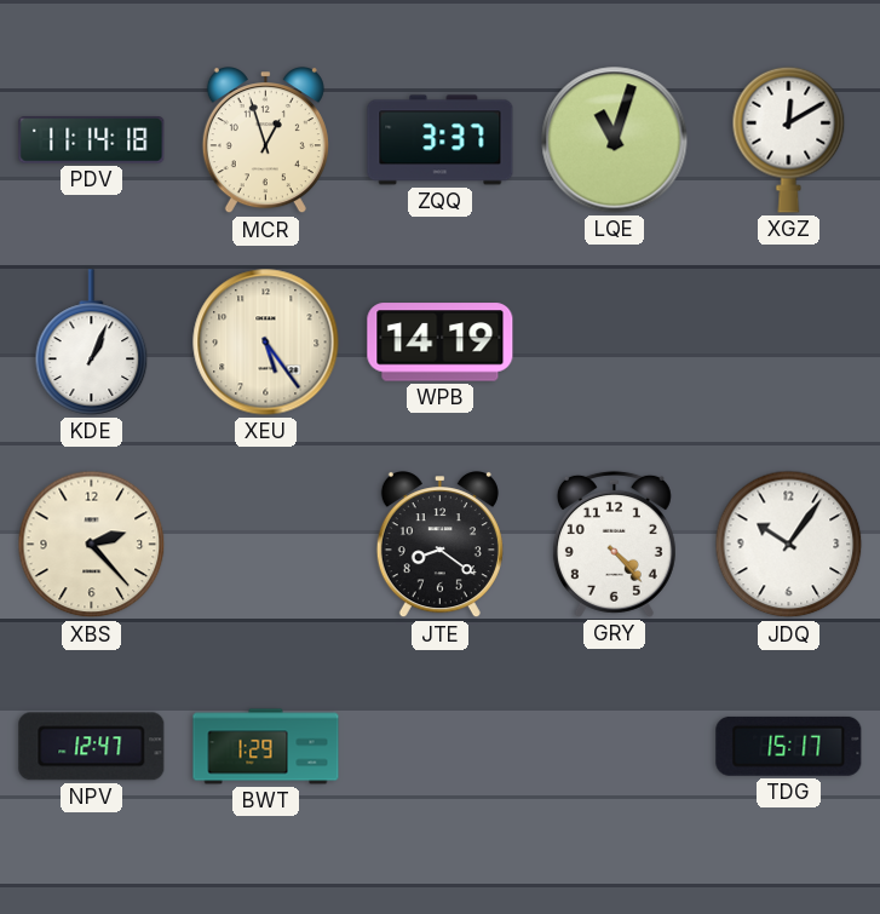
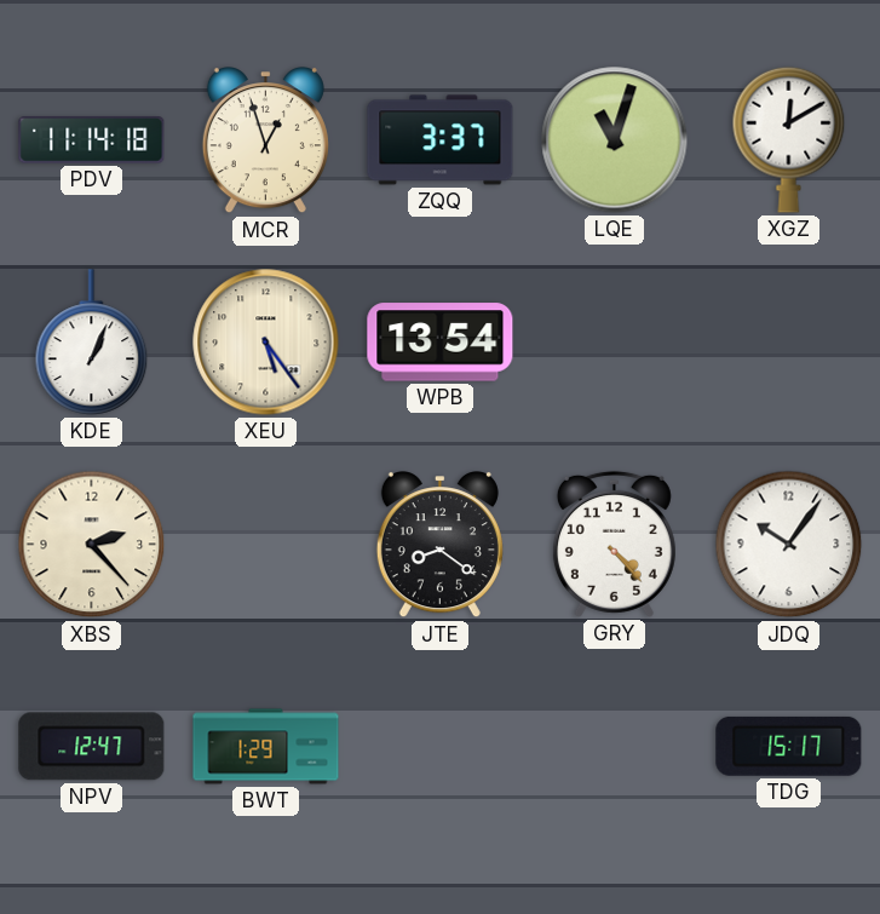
WPB: 14:19 -> 13:54 (441, 343)
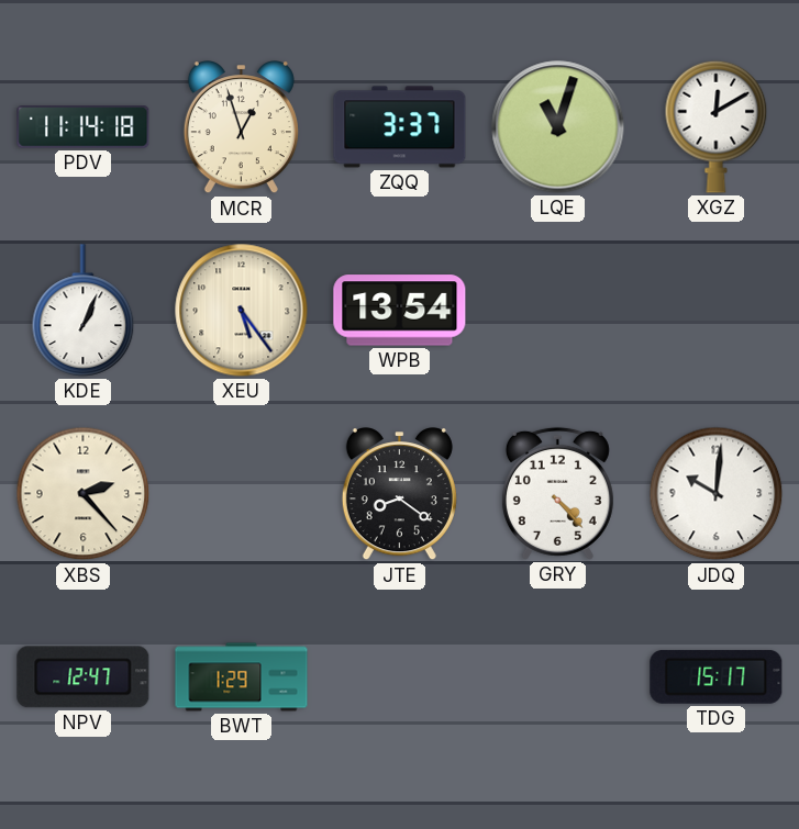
JDQ: 10:06 -> 10:01 (717, 494)
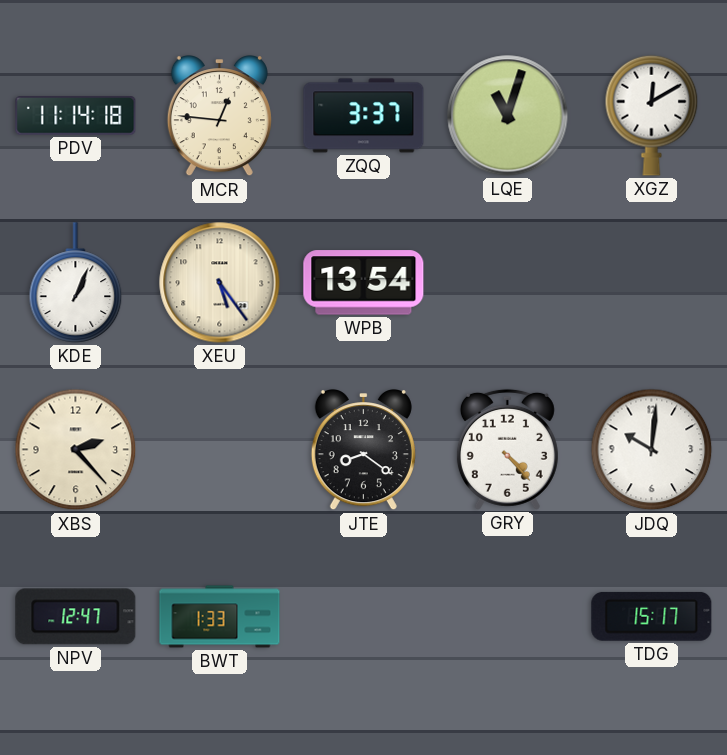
MCR: 12:57 -> 12:46 (219, 117)
BWT: 1:29 -> 1:33 (220, 617)
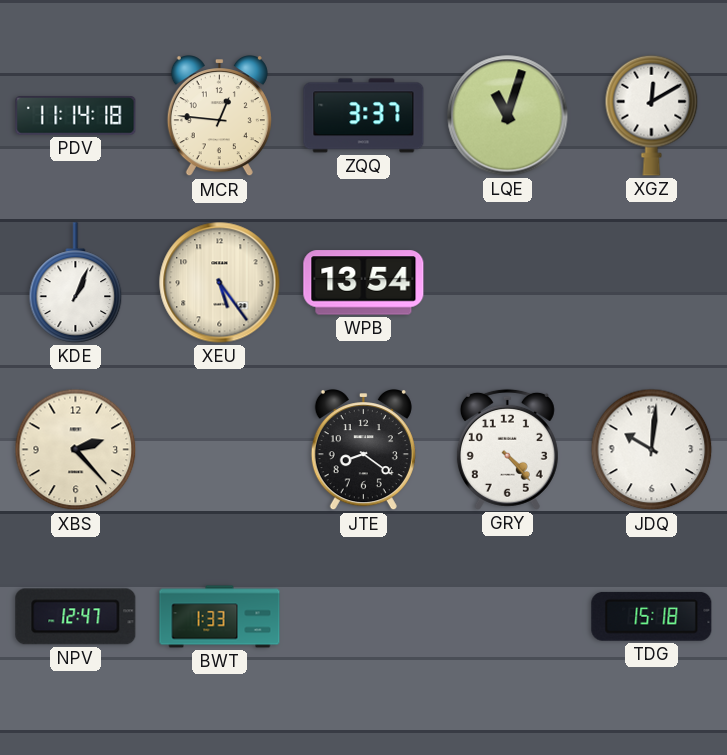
TDG: 15:17 -> 15:18 (652, 616)
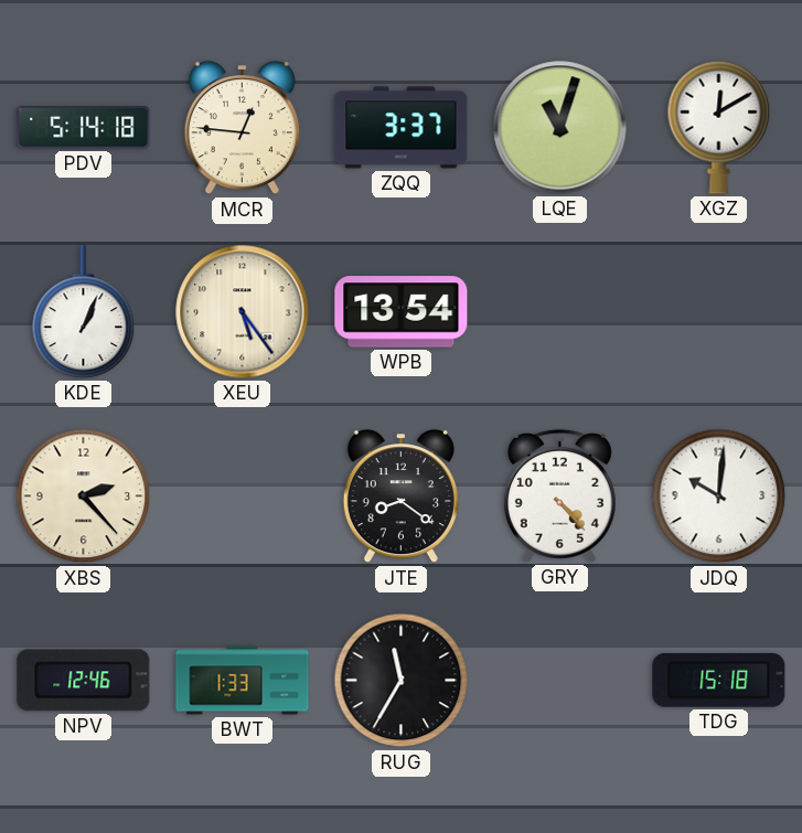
PDV: 11:14 -> 5:14 (84, 128)
NPV: 12:47 -> 12:46 (84, 681)
RUG: none -> 11:35 (402, 681)
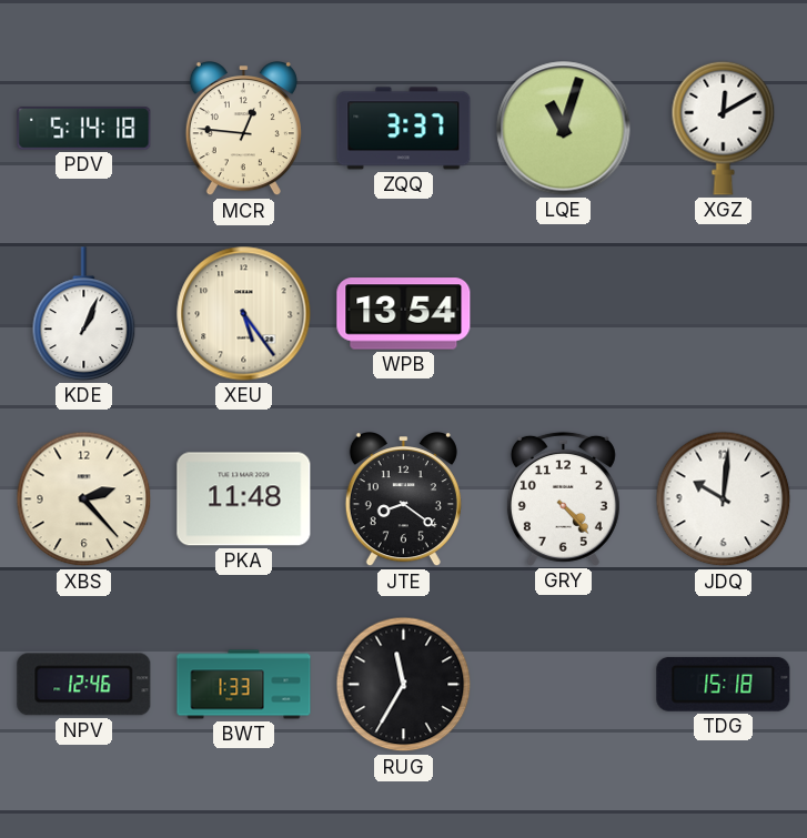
PKA: none -> 11:48 (244, 499)
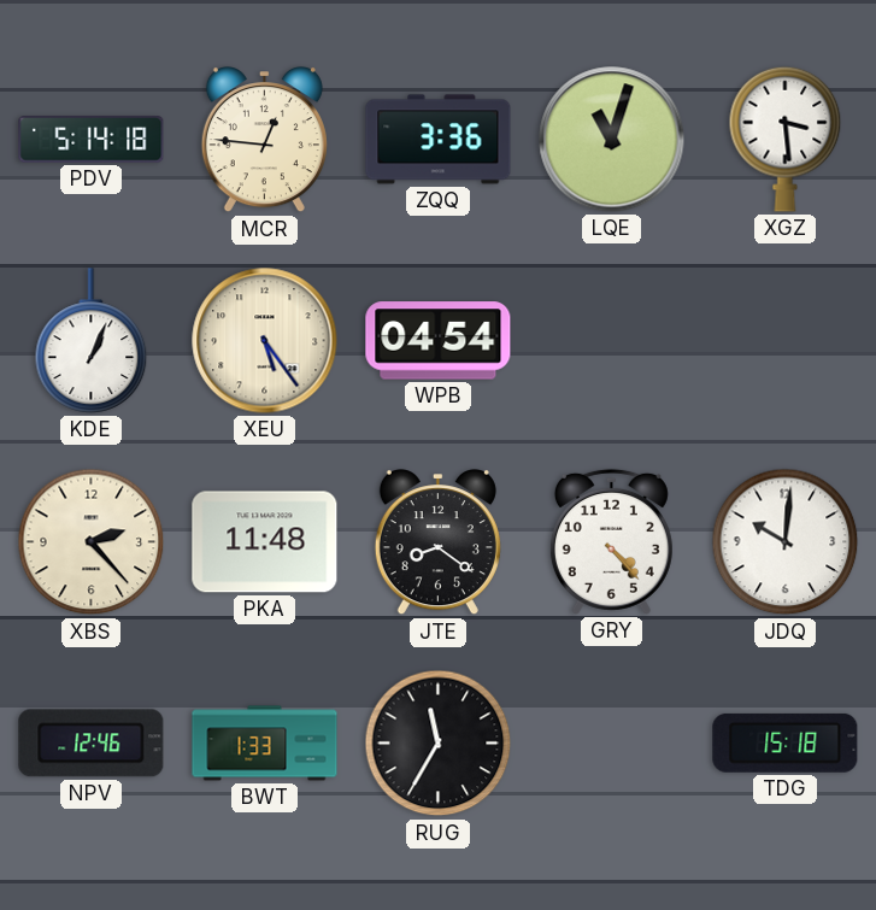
ZQQ: 3:37 -> 3:36 (439, 140)
XGZ: 12:10 -> 3:29 (786, 139)
WPB: 13:54 -> 04:54 (439, 341)
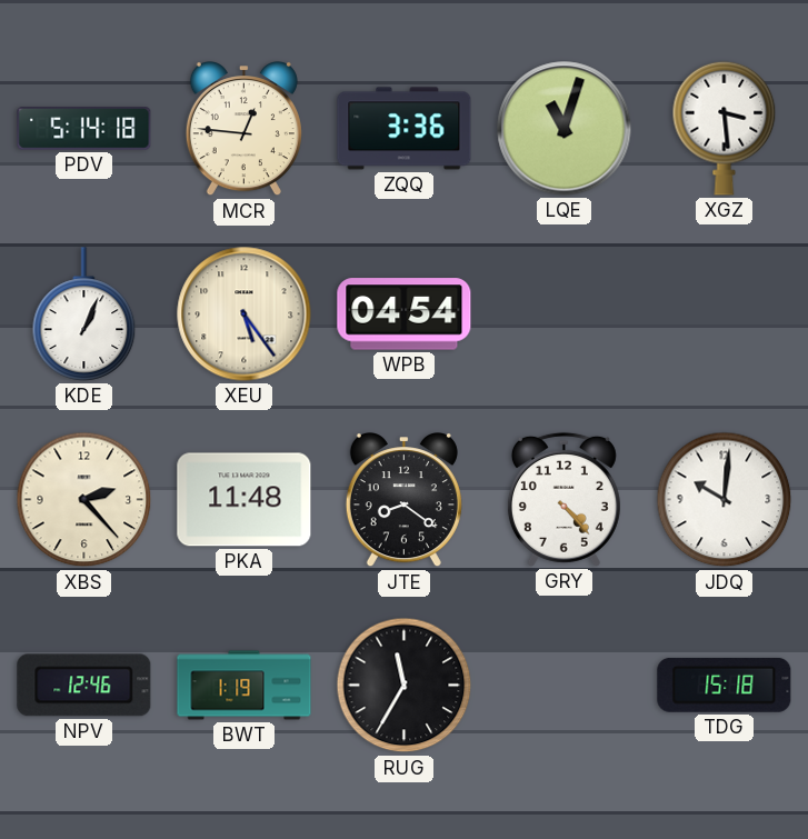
BWT: 1:33 -> 1:19 (245, 686)
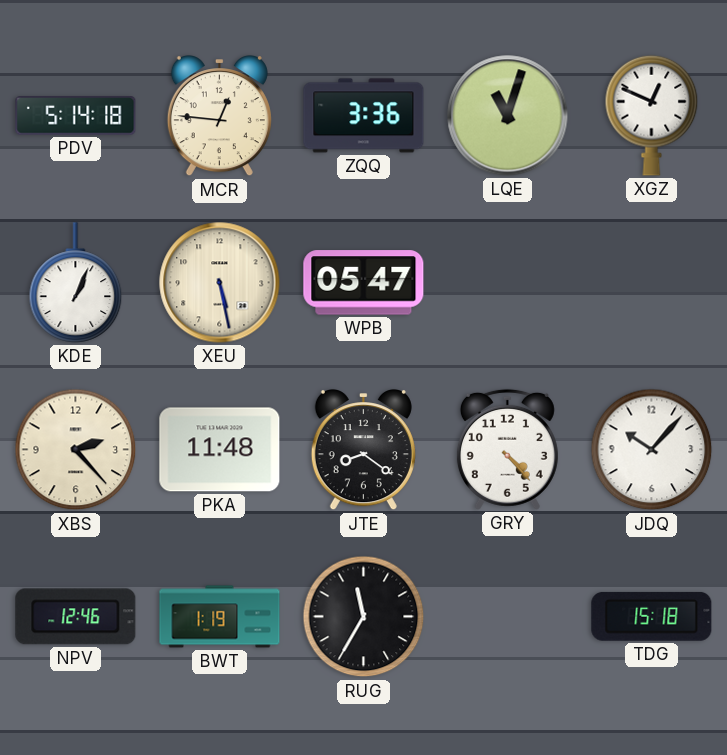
XGZ: 3:29 -> 12:49 (652, 115)
XEU: 5:24 -> 5:28 (220, 283)
WPB: 04:54 -> 05:47 (364, 283)
JDQ: 10:01 -> 10:07 (652, 450)
